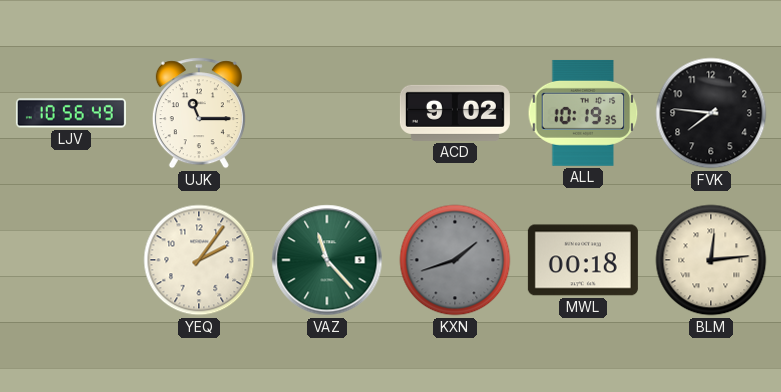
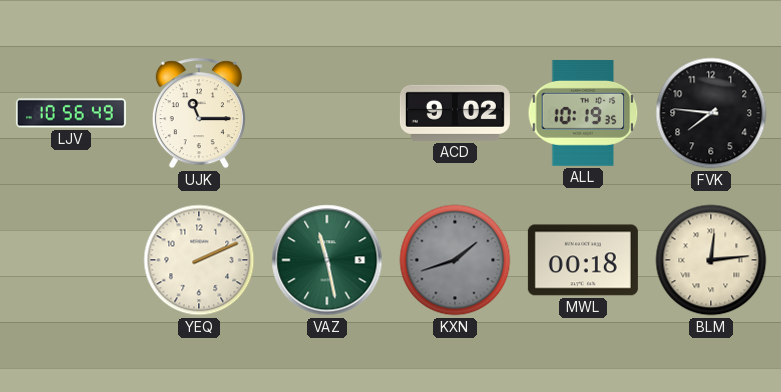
YEQ: 2:06 -> 2:11 (199, 260)
VAZ: 11:23 -> 11:28 (327, 260)
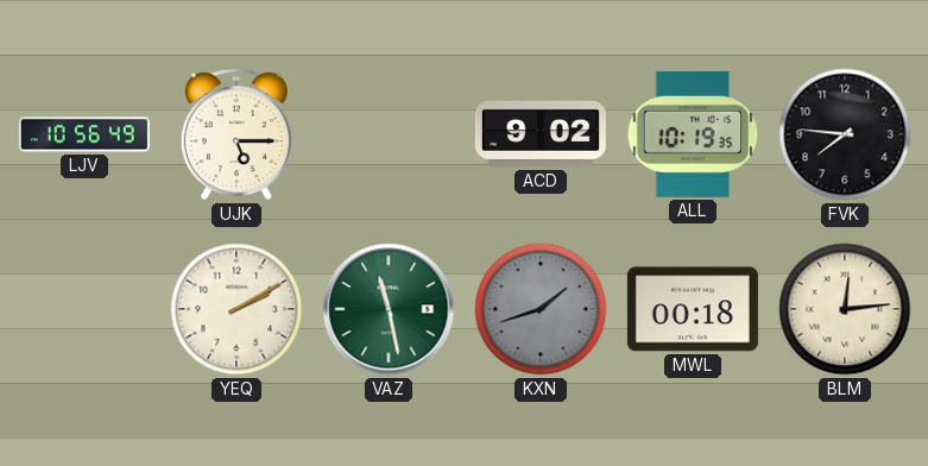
UJK: 11:15 -> 5:15 (236, 134)
YEQ: 2:11 -> 2:10 (236, 309)
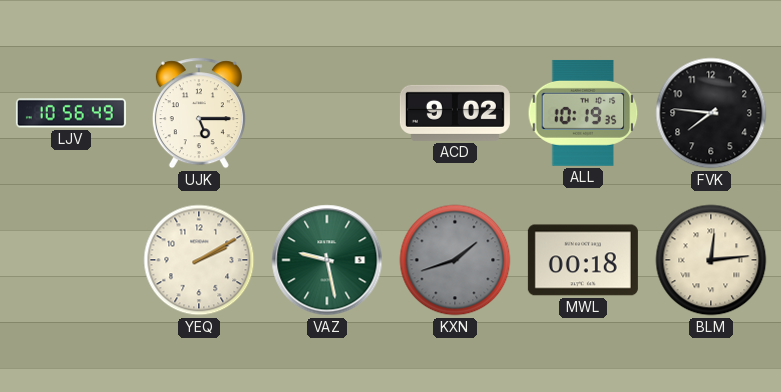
VAZ: 11:28 -> 9:28 (327, 260)
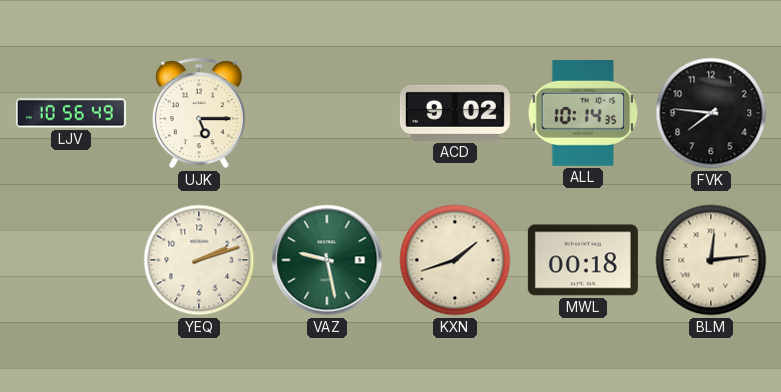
ALL: 10:19 -> 10:14 (583, 113)
YEQ: 2:10 -> 2:12 (199, 260)
KXN dial: grey -> cream (455, 260)
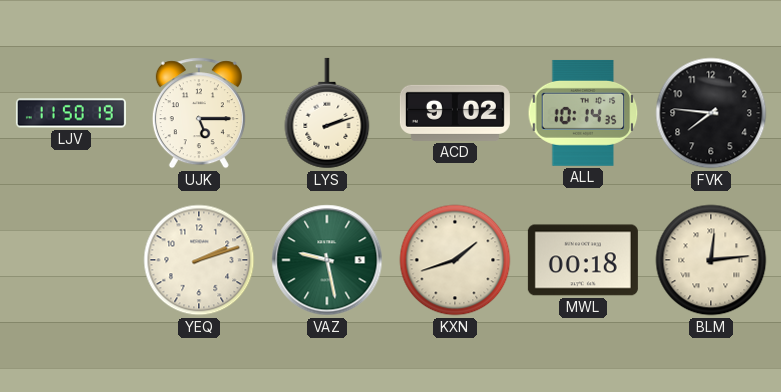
LJV: 10:56 -> 11:50 (71, 113)
LYS: none -> 2:12 (327, 113)
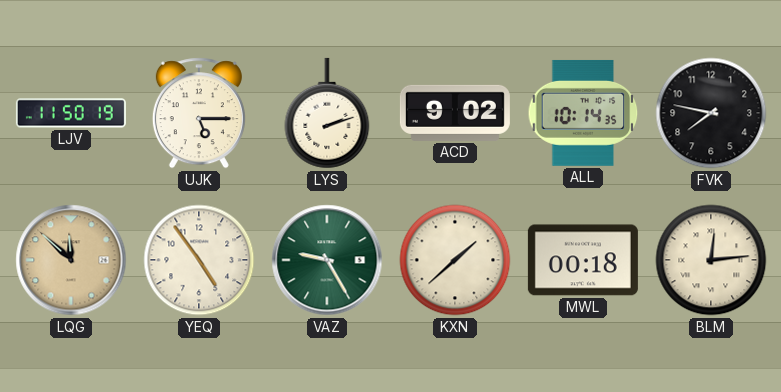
FVK: 7:46 -> 7:47 (711, 113)
LQG: none -> 11:52 (71, 260)
YEQ: 2:12 -> 4:54 (199, 260)
VAZ: 9:28 -> 9:25 (327, 260)
KXN: 1:42 -> 1:38 (455, 260)
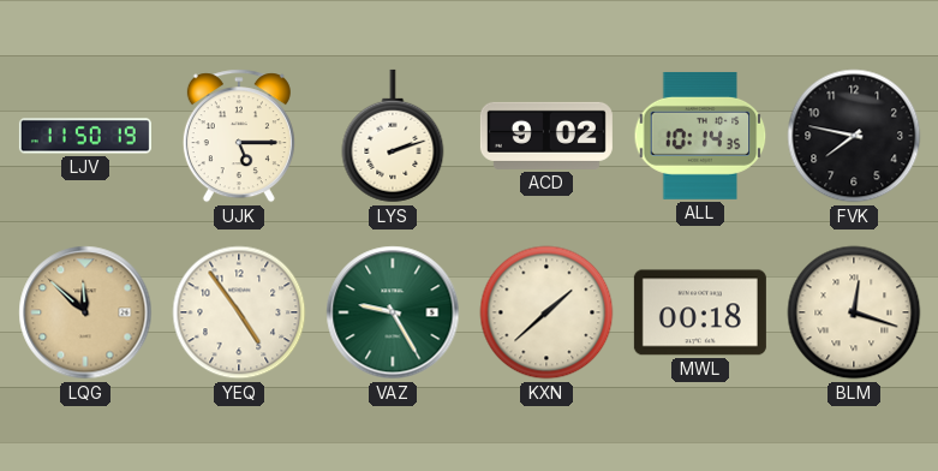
BLM: 12:14 -> 12:18 (854, 312)
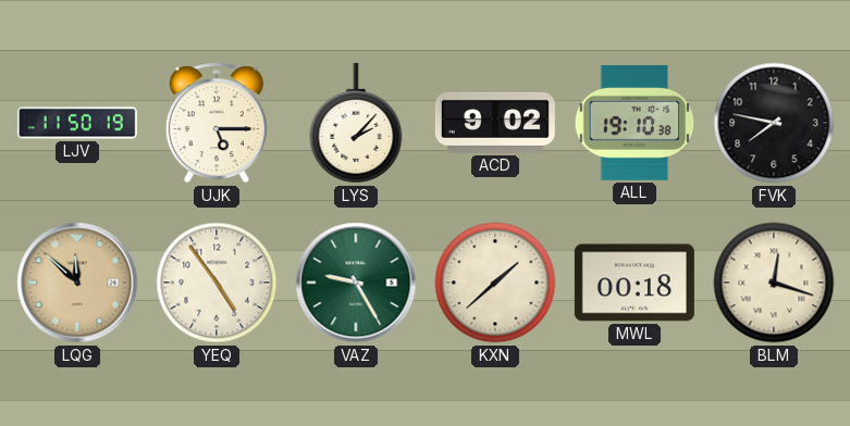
LYS: 2:12 -> 2:07 (356, 123)
ALL: 10:14 -> 19:10 (635, 123)
